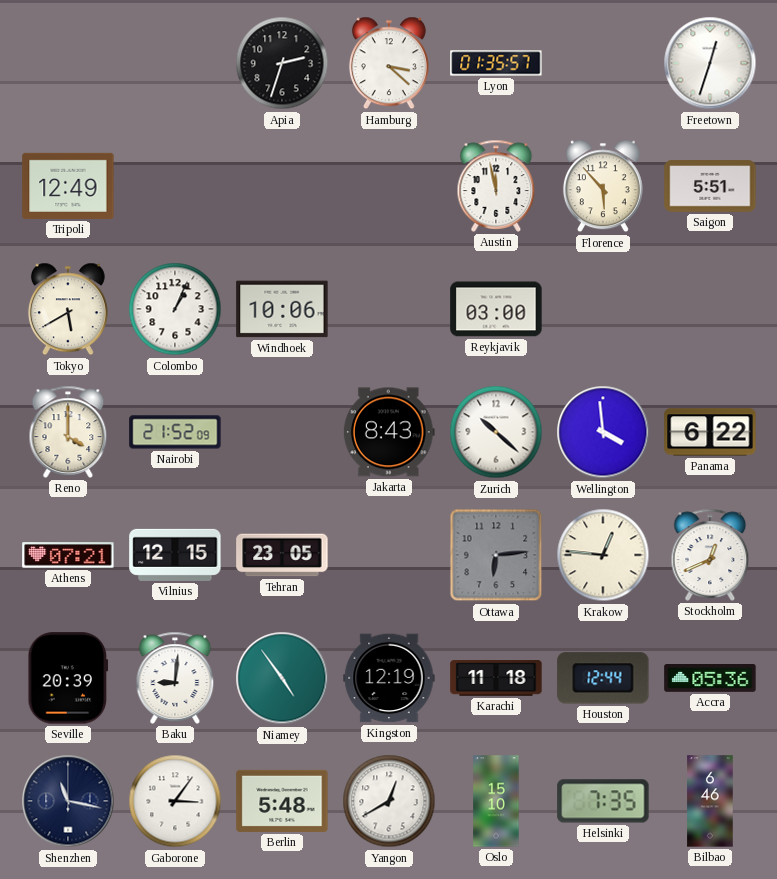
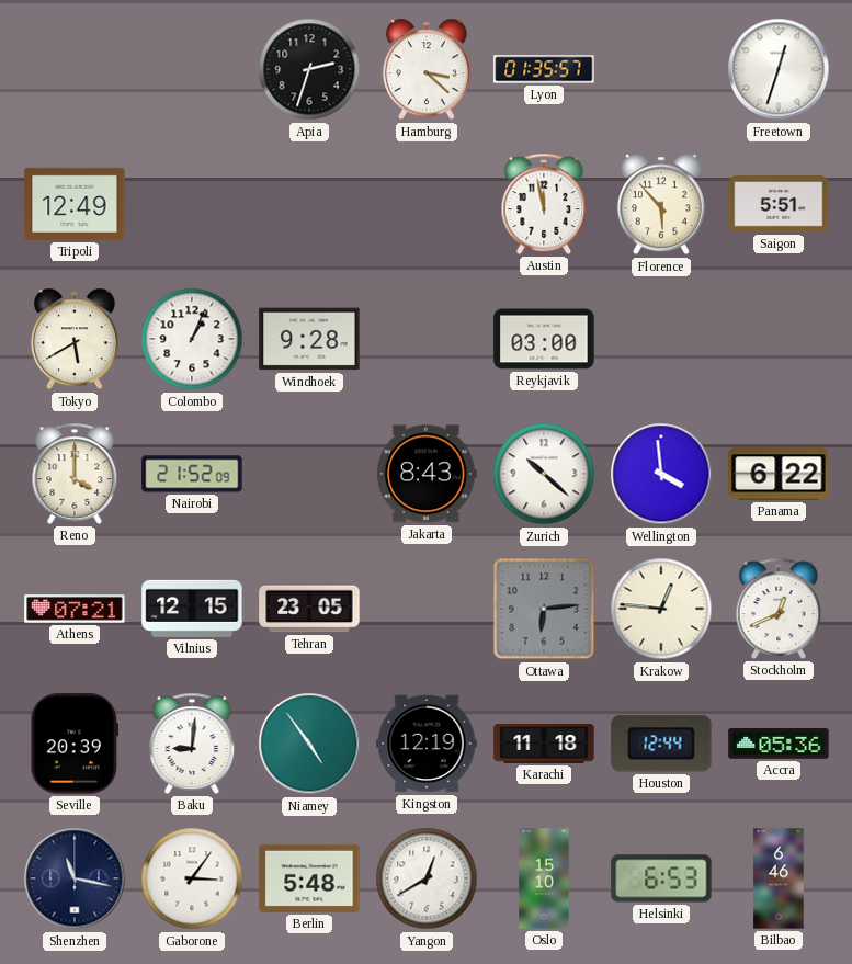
Windhoek: 10:06 -> 9:28 (309, 339)
Helsinki: 7:35 -> 6:53 (661, 878)
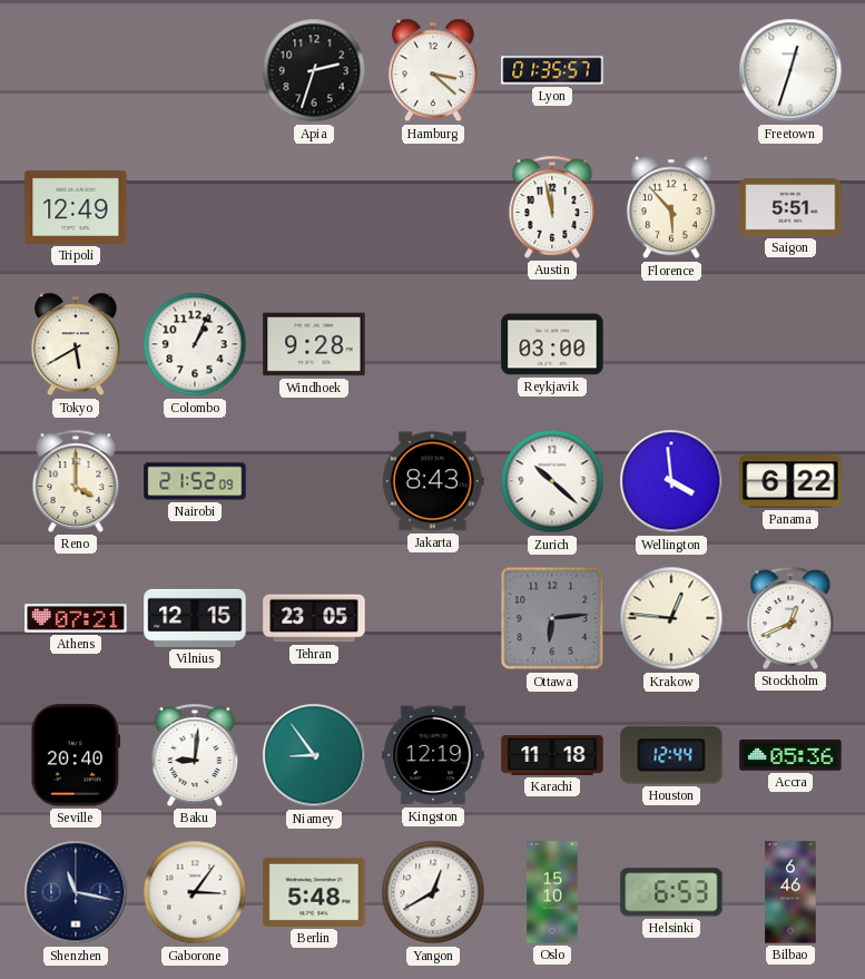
Seville: 20:39 -> 20:40 (76, 755)
Niamey: 4:54 -> 8:54 (314, 755)
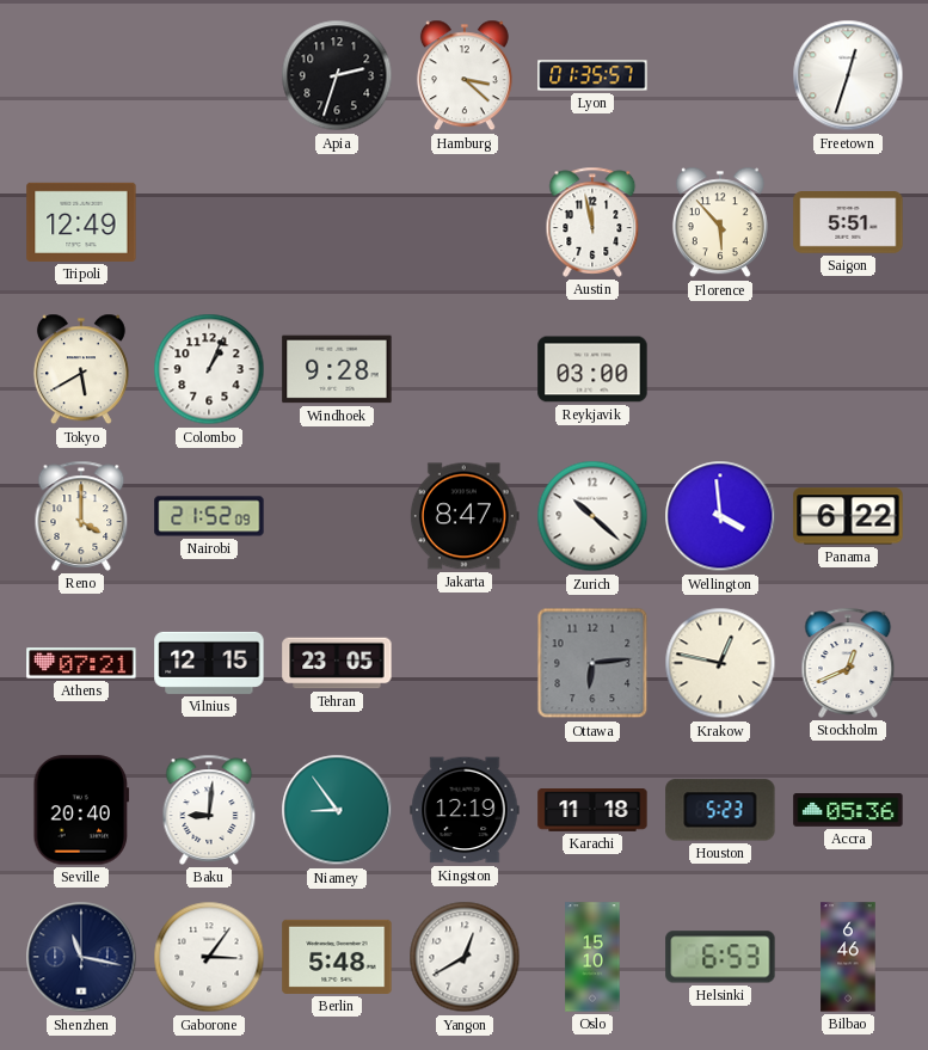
Jakarta: 8:43 -> 8:47 (465, 516)
Krakow: 12:46 -> 12:47 (720, 663)
Houston: 12:44 -> 5:23 (720, 810)
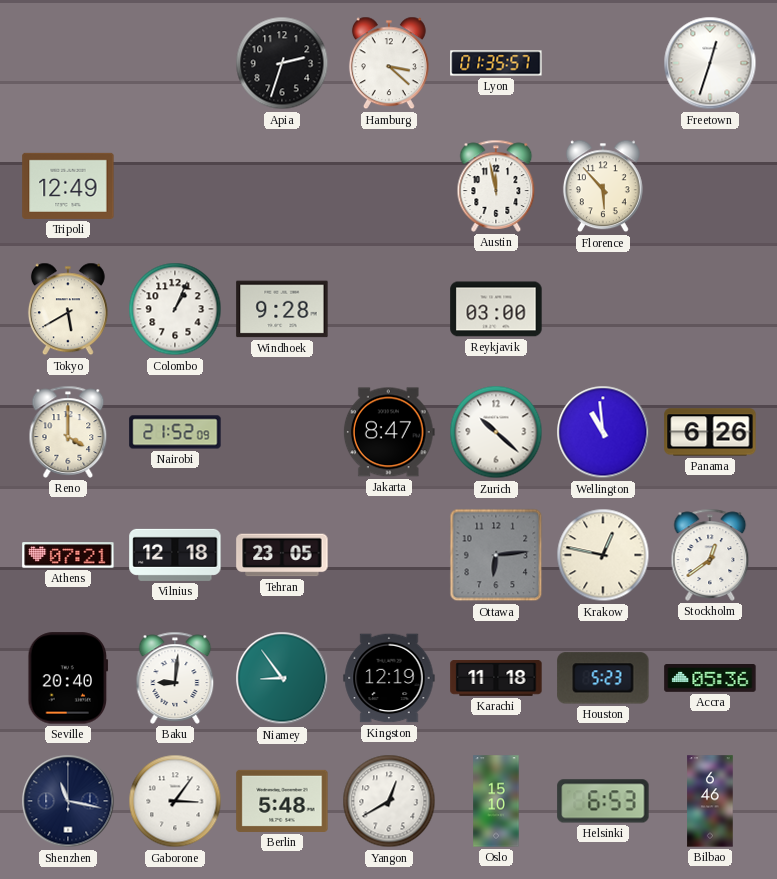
Saigon: 5:51 -> none (848, 223)
Wellington: 3:59 -> 10:59 (603, 432)
Panama: 6:22 -> 6:26 (710, 432)
Vilnius: 12:15 -> 12:18 (175, 555)
Stockholm: 12:41 -> 12:39 (710, 555)
